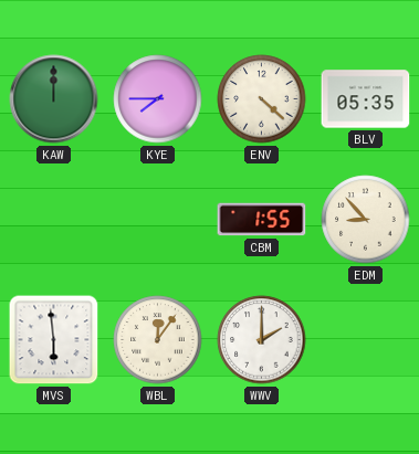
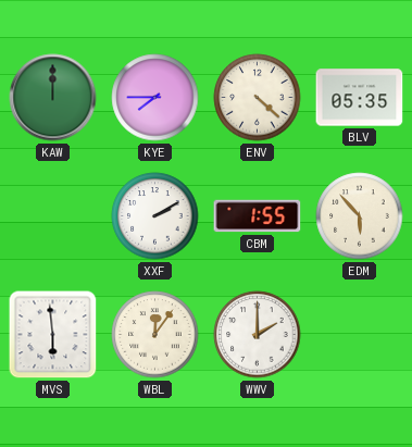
XXF: none -> 2:10 (155, 216)
EDM: 8:53 -> 5:53 (360, 216)
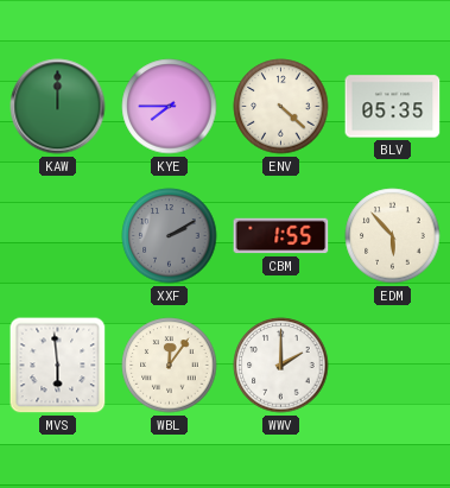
XXF dial: white -> grey (170, 236)
